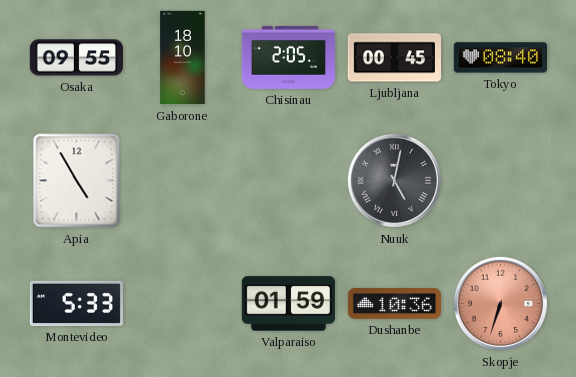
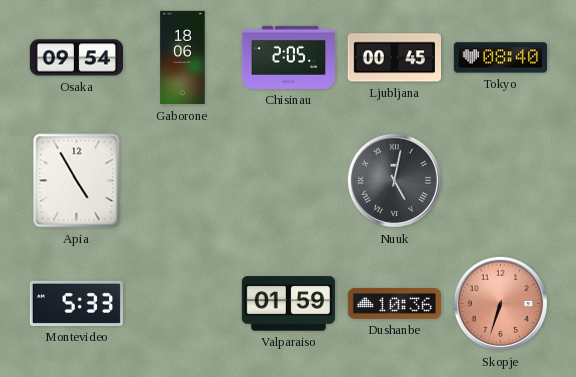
Osaka: 09:55 -> 09:54 (76, 58)
Gaborone: 18:10 -> 18:06 (183, 58)
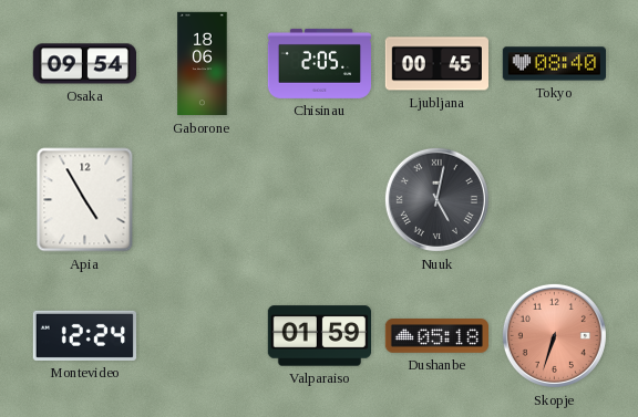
Montevideo: 5:33 -> 12:24 (84, 335)
Dushanbe: 10:36 -> 05:18 (436, 336)
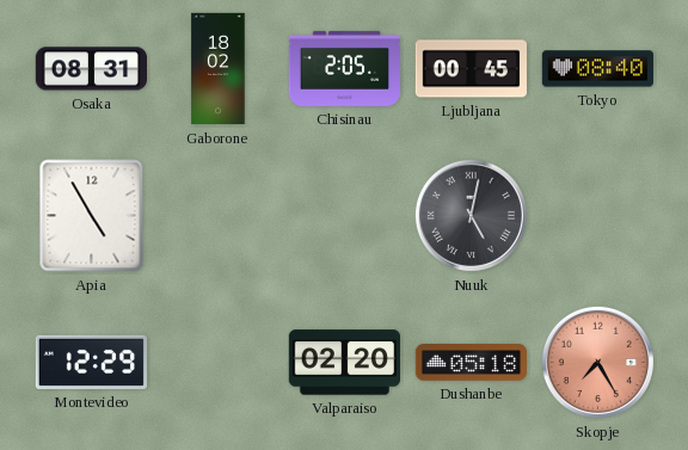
Osaka: 09:54 -> 08:31 (91, 69)
Gaborone: 18:06 -> 18:02 (219, 69)
Montevideo: 12:24 -> 12:29 (91, 362)
Valparaiso: 01:59 -> 02:20 (344, 363)
Skopje: 6:33 -> 7:25 (597, 362)
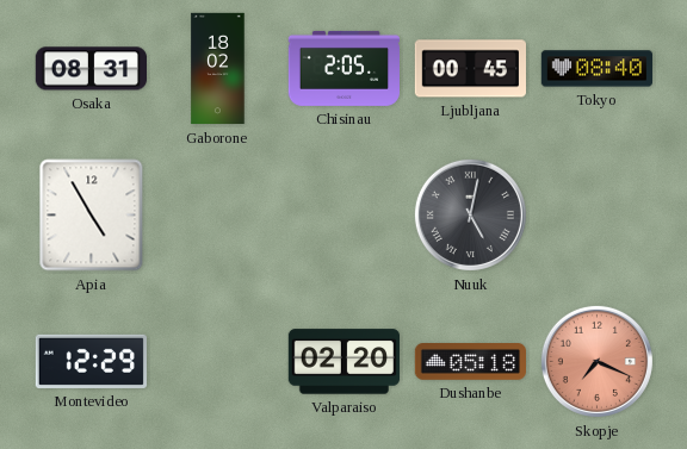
Skopje: 7:25 -> 7:19 (596, 361)
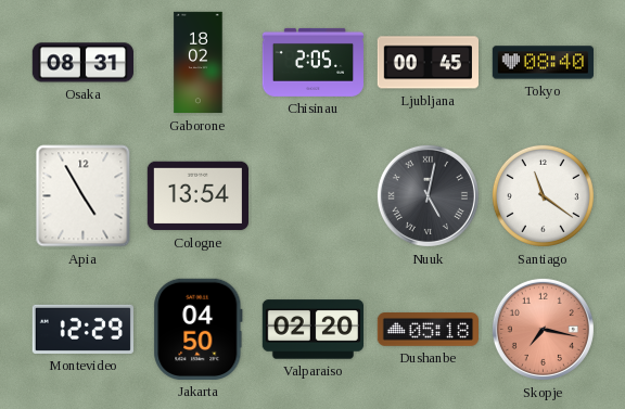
Cologne: none -> 13:54 (197, 196)
Santiago: none -> 11:21 (543, 195)
Jakarta: none -> 04:50 (199, 329)
Skopje: 7:19 -> 7:17 (543, 329)
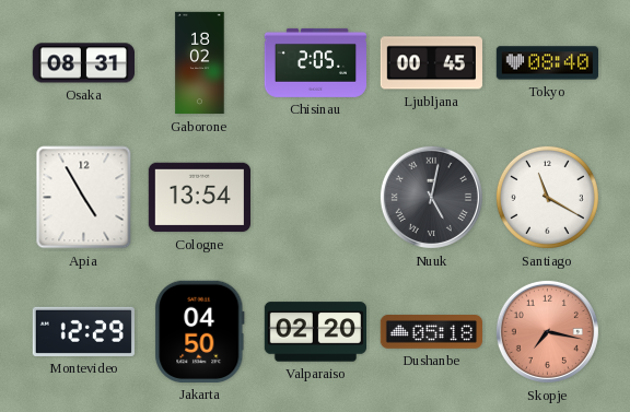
Santiago: 11:21 -> 11:20 (547, 197)
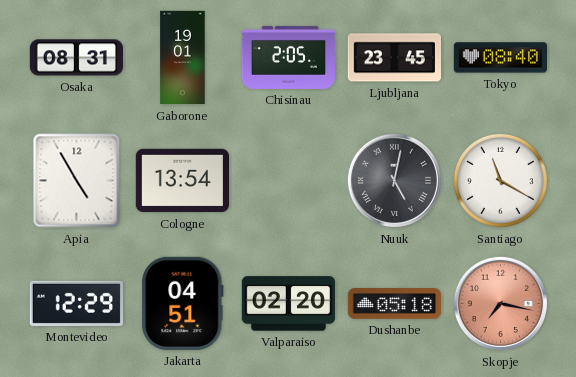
Gaborone: 18:02 -> 19:01 (183, 58)
Ljubljana: 00:45 -> 23:45 (394, 58)
Jakarta: 04:50 -> 04:51 (183, 303)
